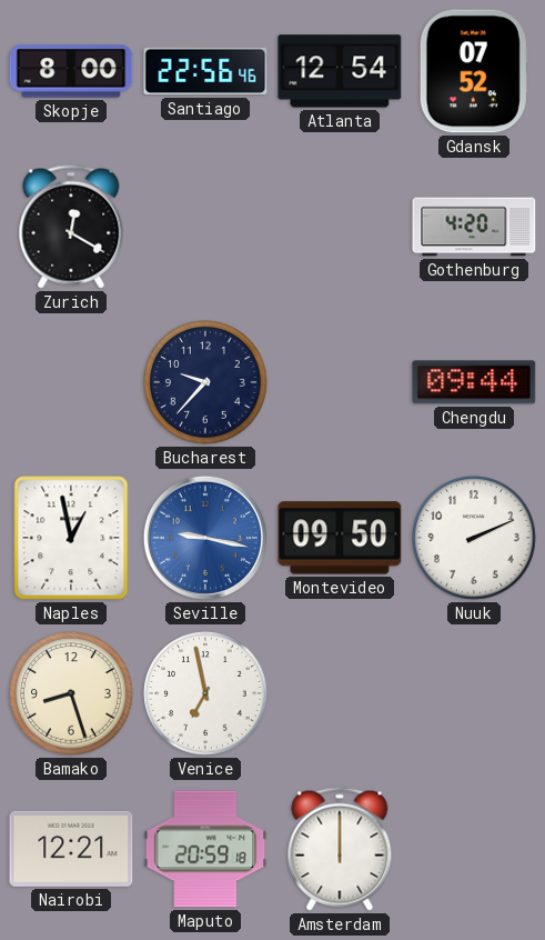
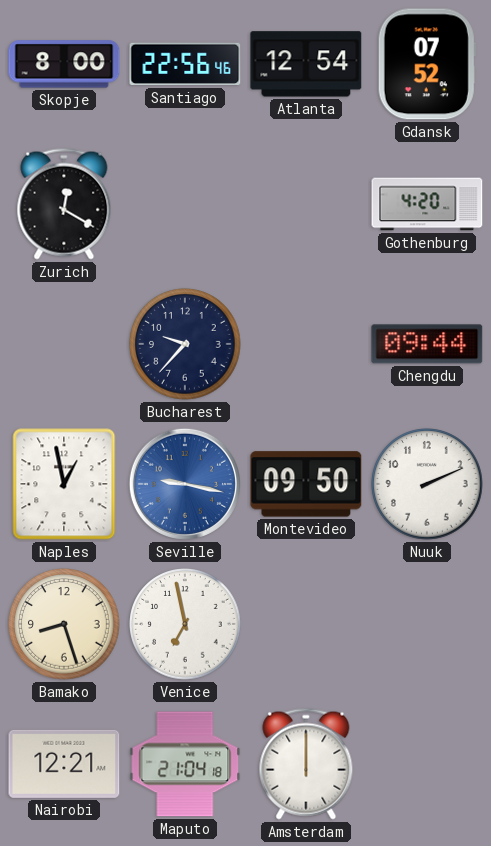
Maputo: 20:59 -> 21:04 (185, 764)
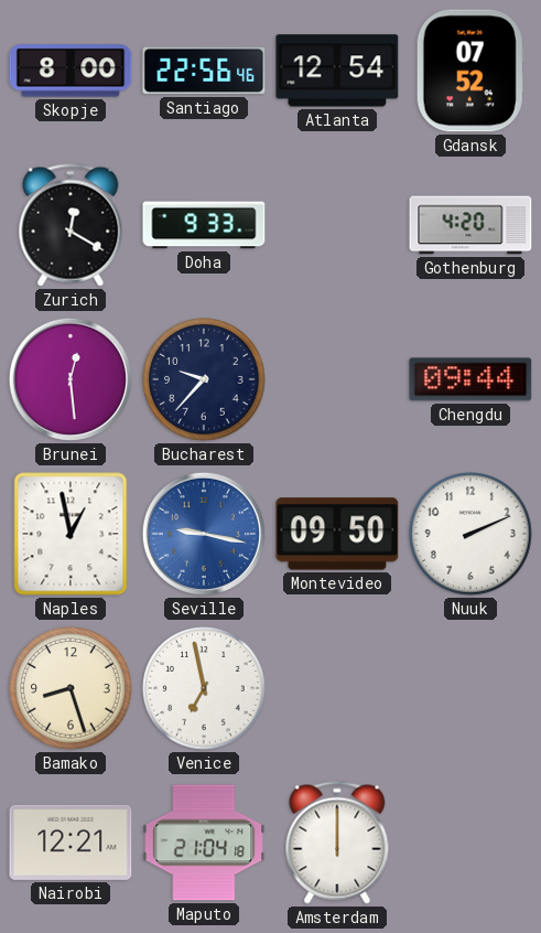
Doha: none -> 9:33 (204, 225)
Brunei: none -> 12:29 (71, 379)
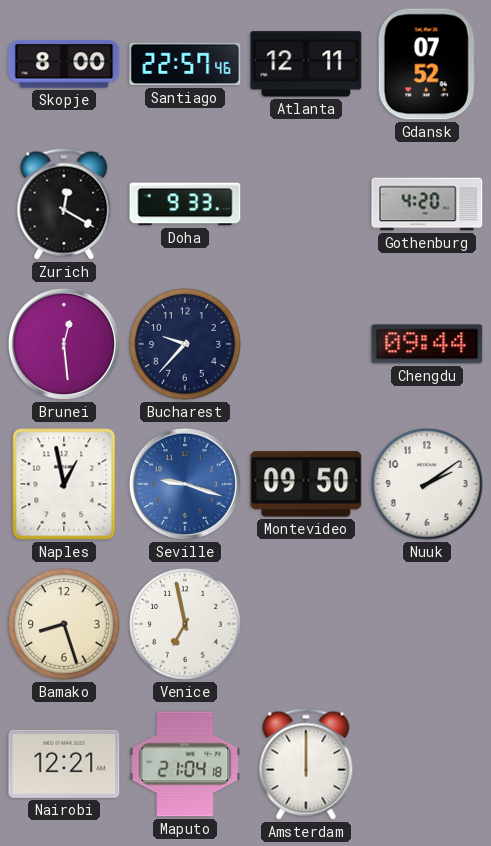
Santiago: 22:56 -> 22:57 (185, 64)
Atlanta: 12:54 -> 12:11 (306, 64)
Seville: 9:17 -> 9:18 (185, 484)
Nuuk: 2:11 -> 2:09 (427, 484)
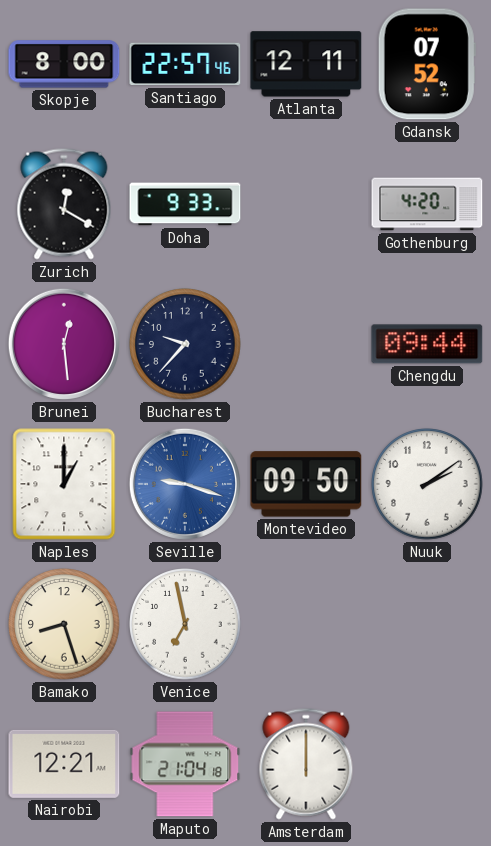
Naples: 12:58 -> 1:00 (64, 484)
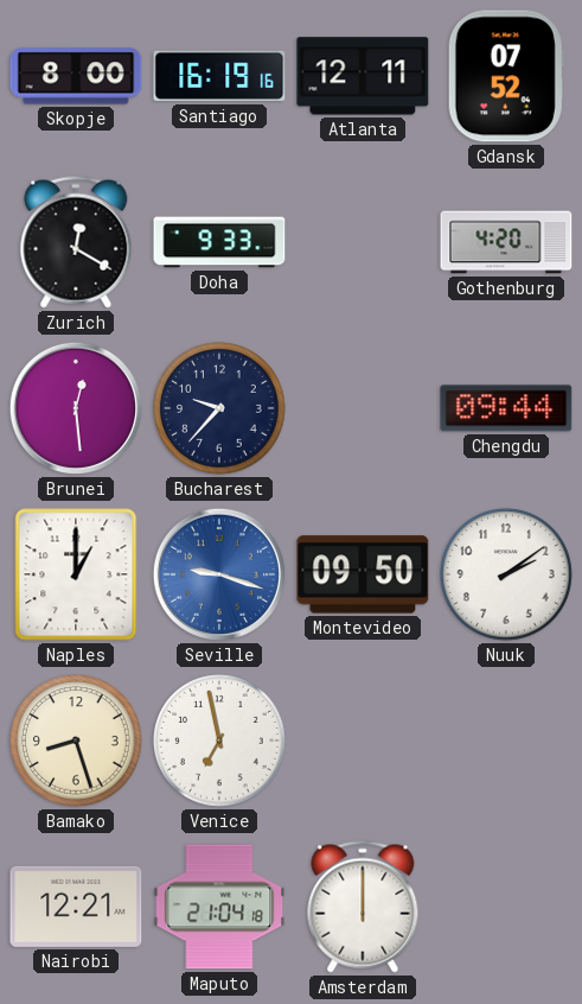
Santiago: 22:57 -> 16:19 (219, 76)
